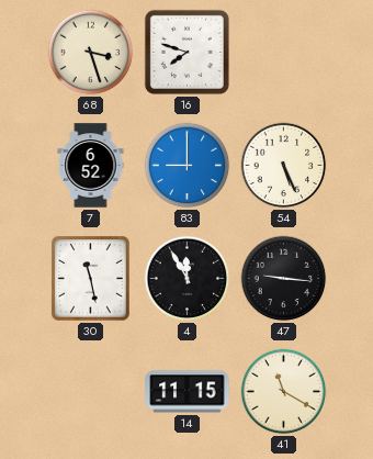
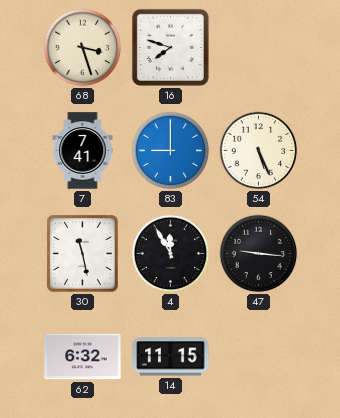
7: 6:52 -> 7:41 (83, 151)
62: none -> 6:32 (83, 357)
41: 11:20 -> none (284, 392)
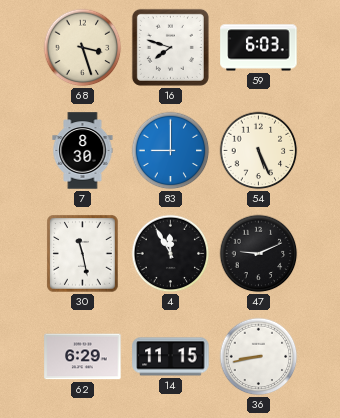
59: none -> 6:03 (259, 48)
7: 7:41 -> 8:30 (83, 151)
47: 9:16 -> 9:11 (259, 254)
62: 6:32 -> 6:29 (83, 357)
36: none -> 8:43 (259, 357)
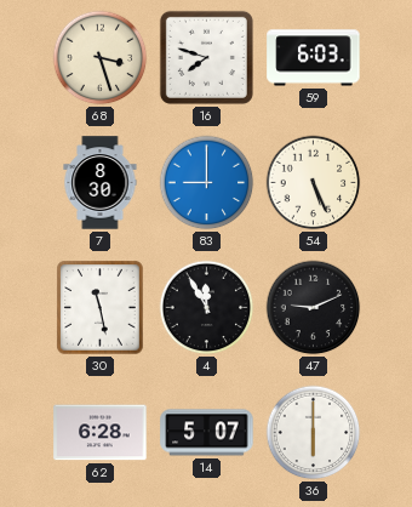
62: 6:29 -> 6:28 (101, 433)
14: 11:15 -> 5:07 (207, 433)
36: 8:43 -> 6:00 (314, 433)
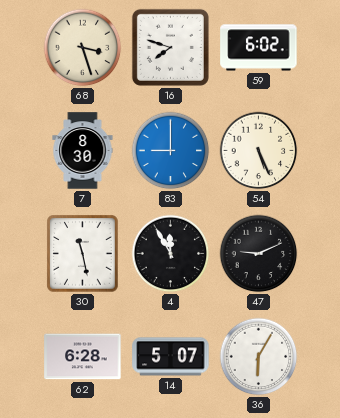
59: 6:03 -> 6:02 (259, 48)
36: 6:00 -> 6:05 (259, 357)
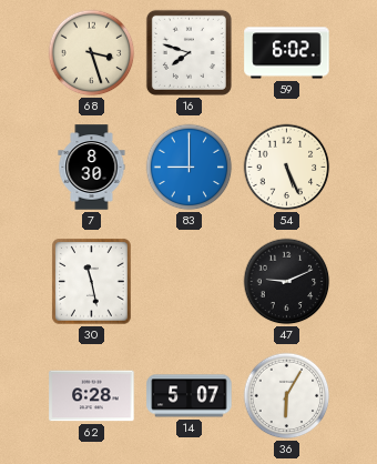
4: 11:55 -> none (171, 254)
